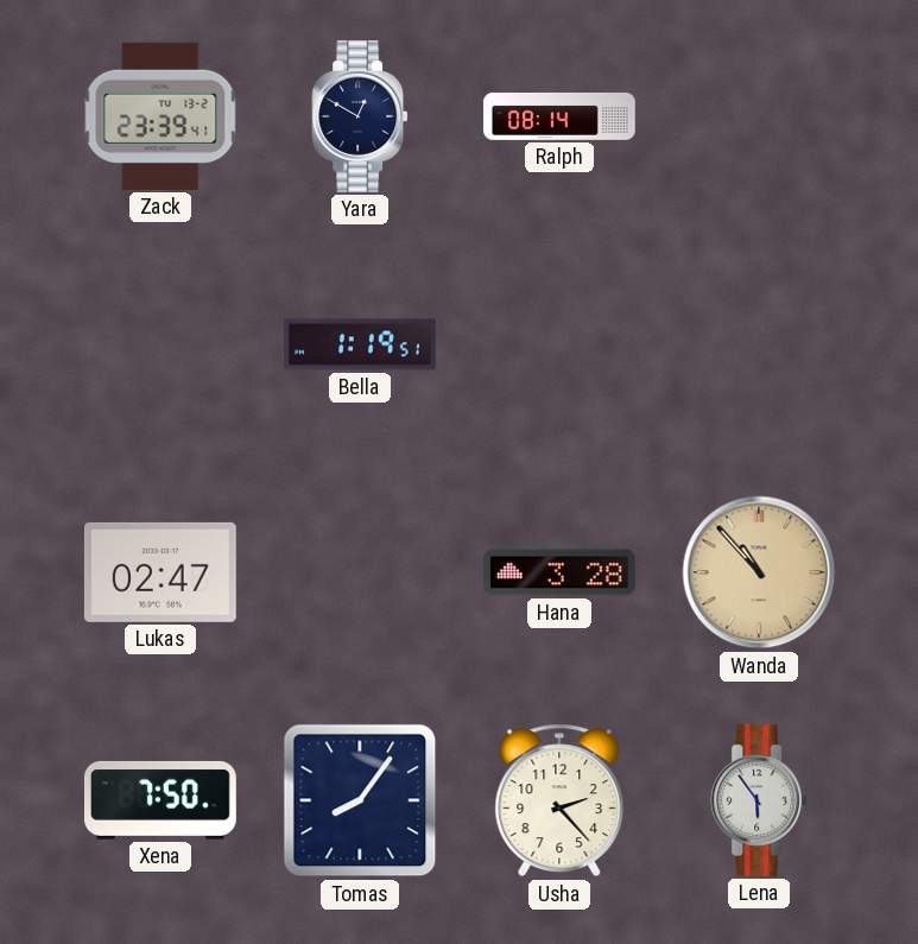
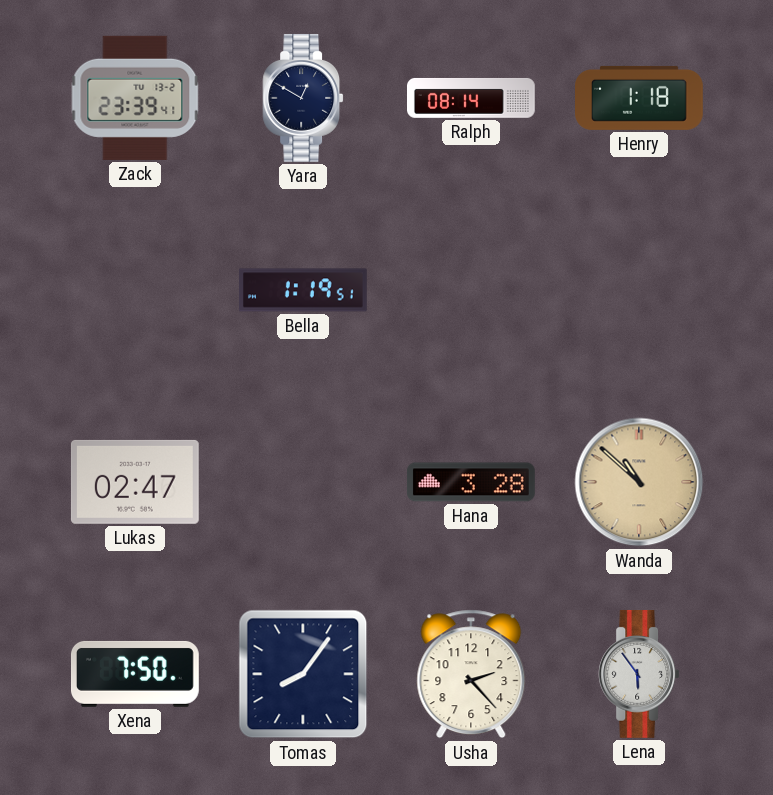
Henry: none -> 1:18 (640, 98)
Wanda: 10:53 -> 10:52 (639, 482)
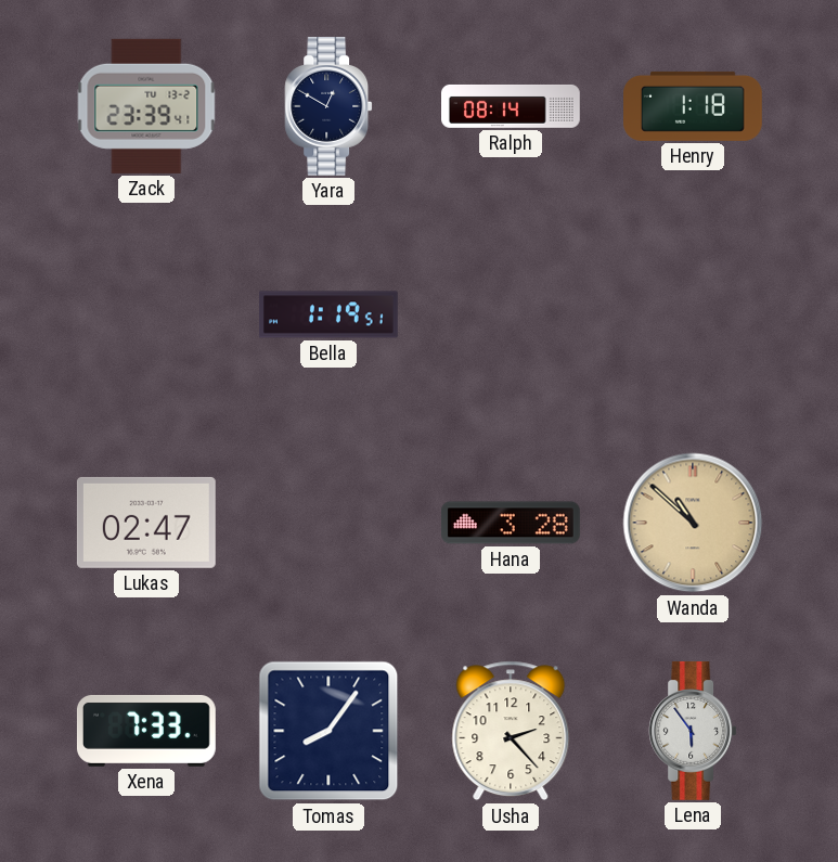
Xena: 7:50 -> 7:33 (146, 731)
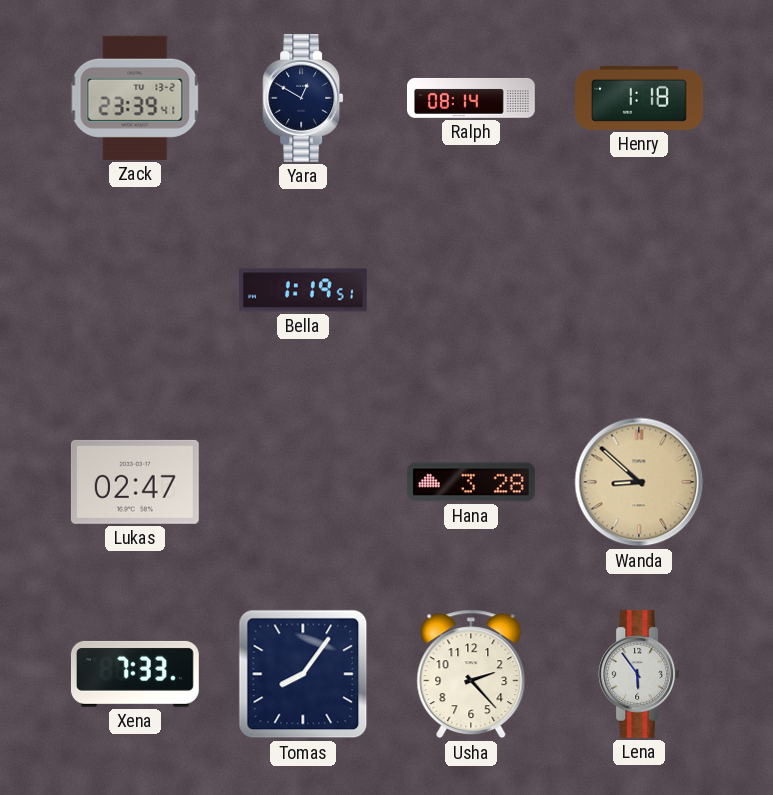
Wanda: 10:52 -> 8:52 (639, 482)
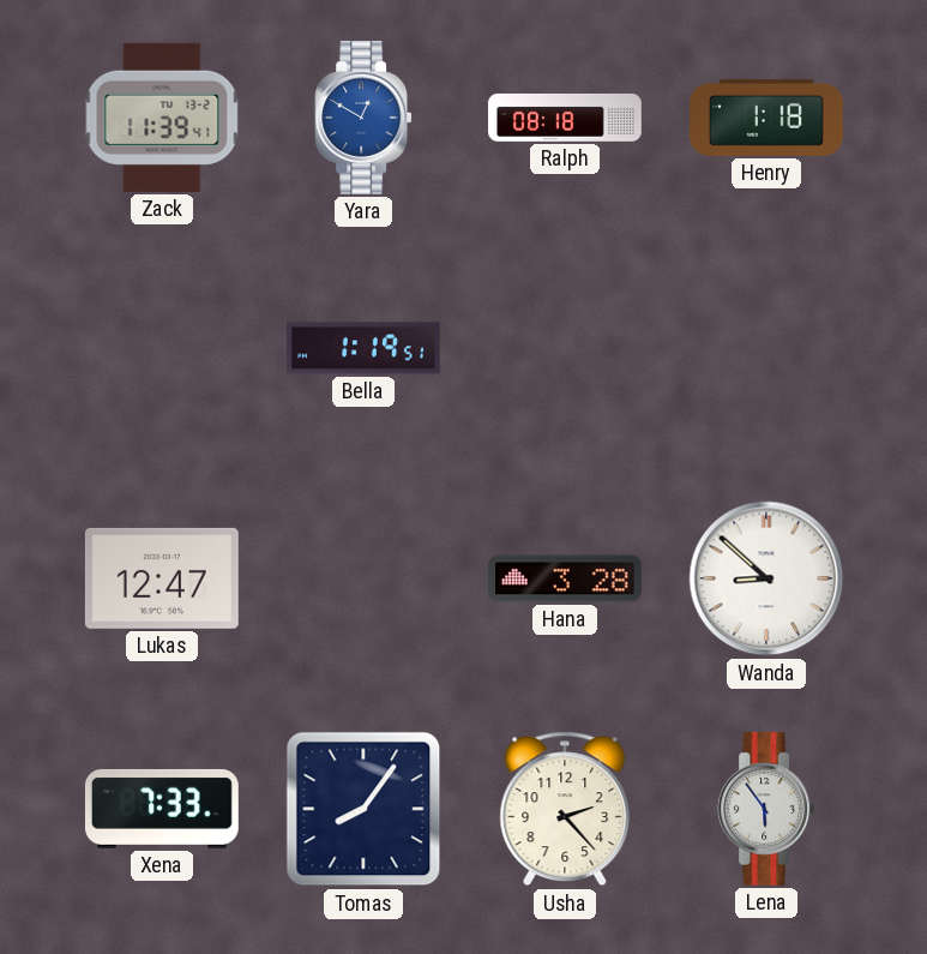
Zack: 23:39 -> 11:39 (162, 118)
Yara dial: navy -> blue (363, 118)
Ralph: 08:14 -> 08:18 (566, 118)
Lukas: 02:47 -> 12:47 (162, 578)
Wanda dial: champagne -> white (766, 578)
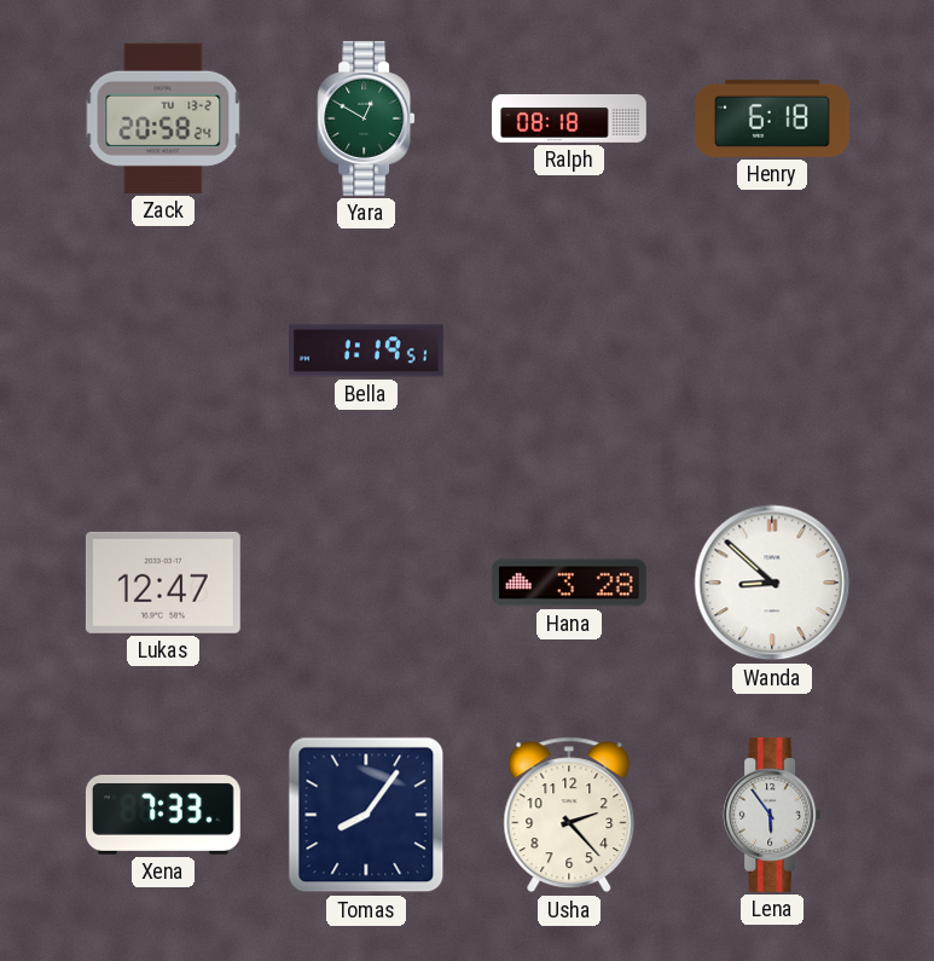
Zack: 11:39 -> 20:58 (163, 118)
Yara dial: blue -> green (366, 118)
Henry: 1:18 -> 6:18 (773, 118)
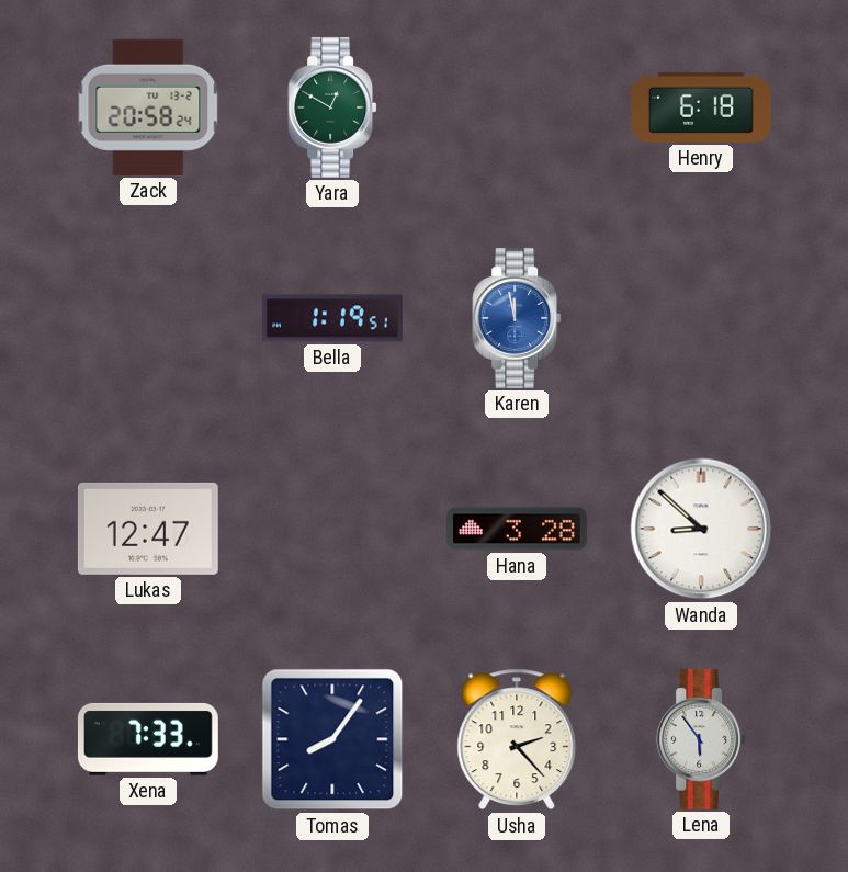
Ralph: 08:18 -> none (570, 118)
Karen: none -> 11:58 (517, 318)
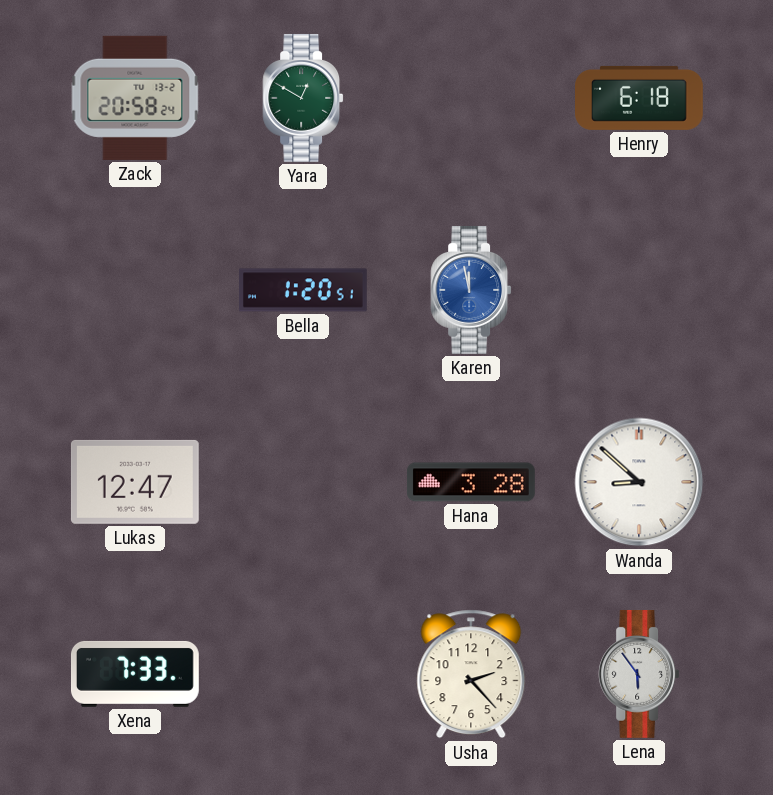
Bella: 1:19 -> 1:20 (304, 290)
Tomas: 8:06 -> none (332, 739)
